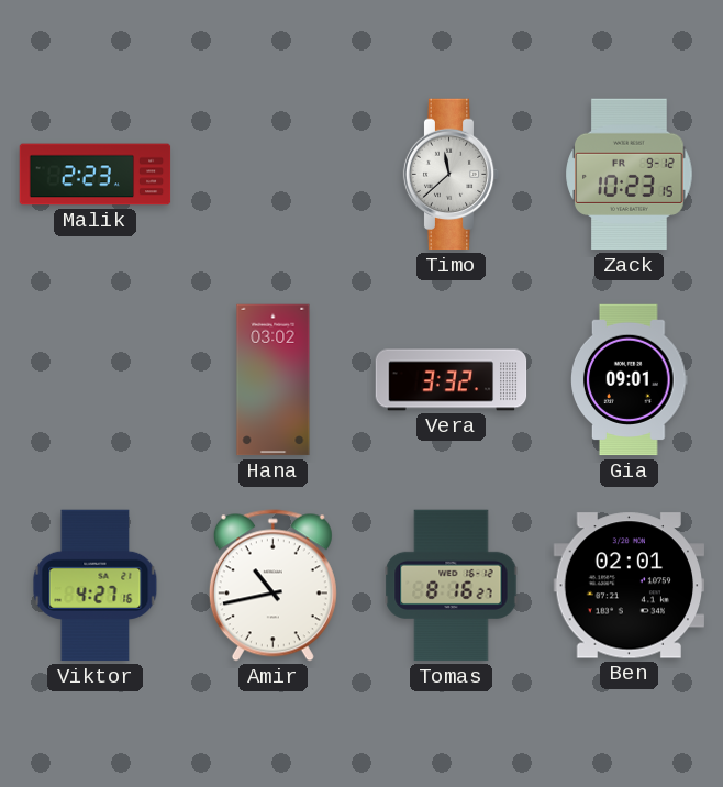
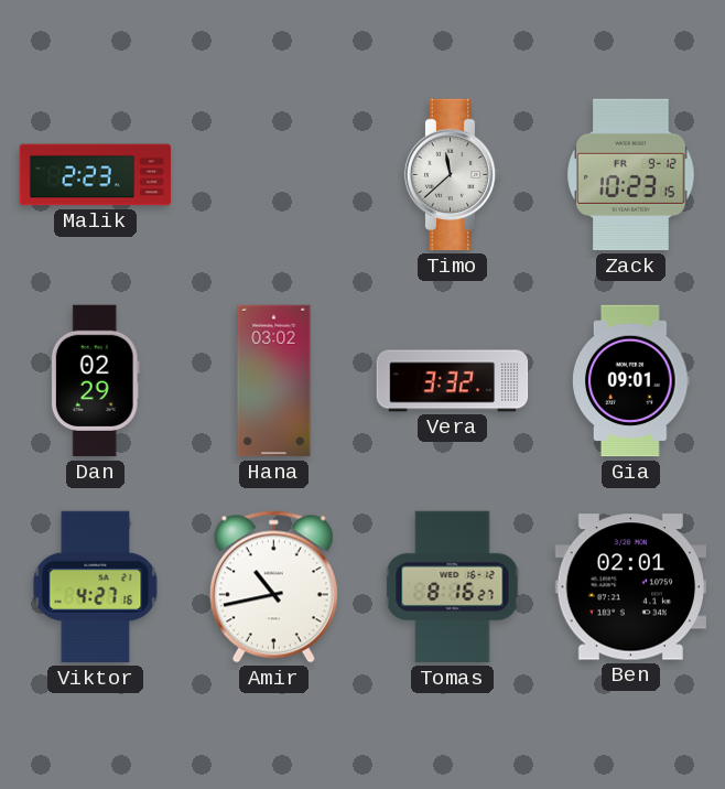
Dan: none -> 02:29 (95, 381)
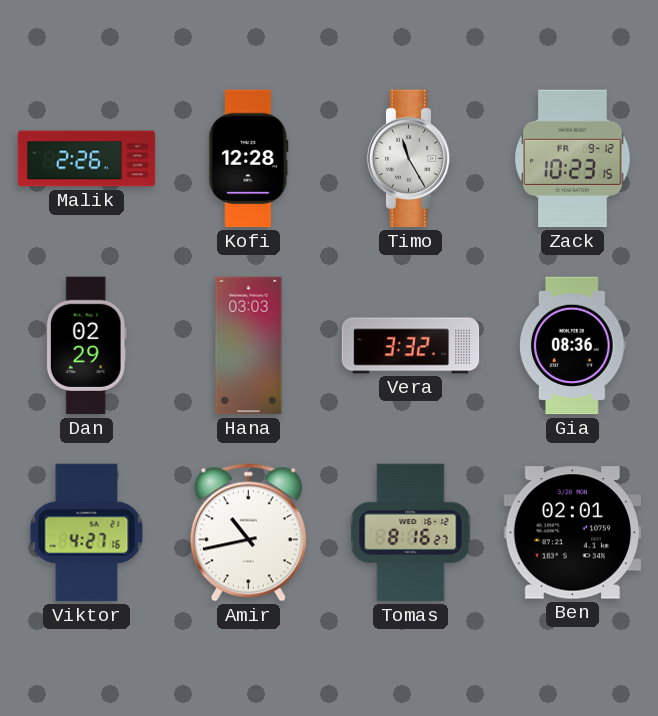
Malik: 2:23 -> 2:26 (87, 159)
Kofi: none -> 12:28 (249, 159)
Timo: 11:38 -> 11:25 (411, 159)
Hana: 03:02 -> 03:03 (249, 346)
Gia: 09:01 -> 08:36 (573, 346)
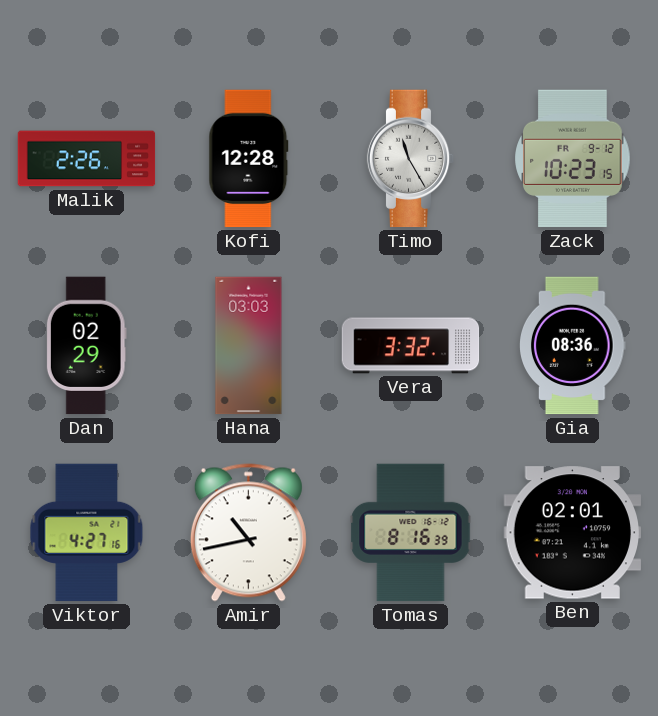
Tomas: 8:16:27 -> 8:16:39 (411, 533)
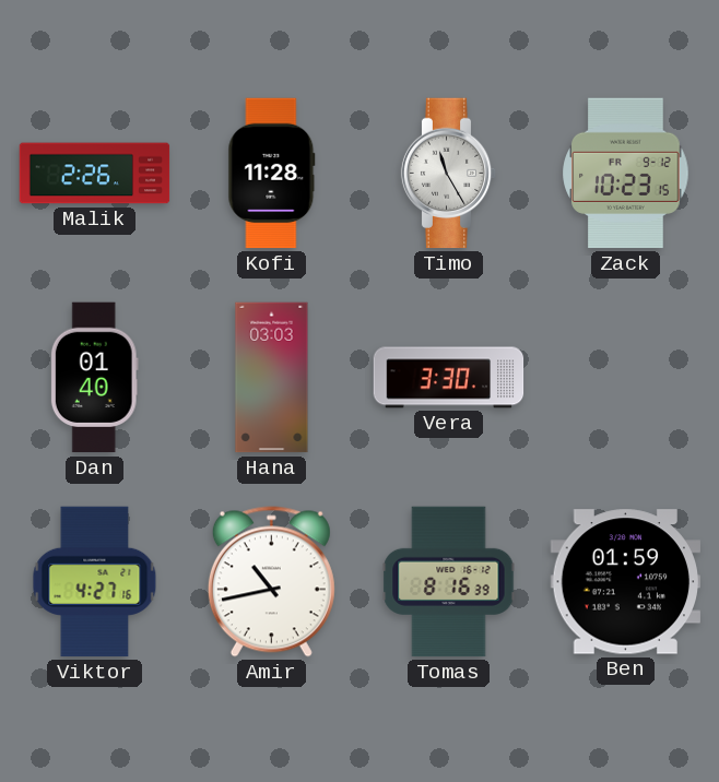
Kofi: 12:28 -> 11:28 (272, 174)
Dan: 02:29 -> 01:40 (94, 378)
Vera: 3:32 -> 3:30 (449, 378)
Gia: 08:36 -> none (573, 346)
Ben: 02:01 -> 01:59 (626, 582)
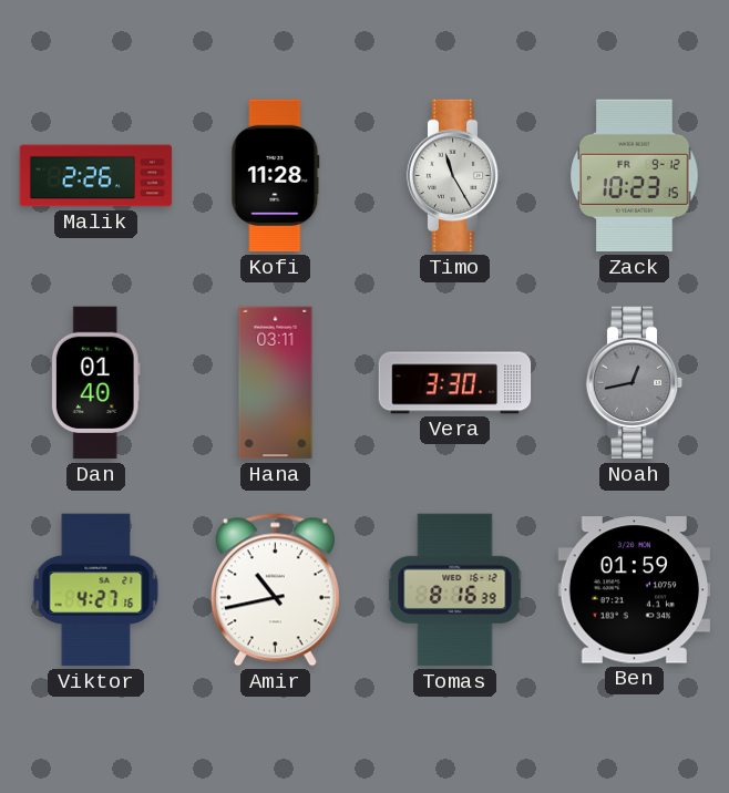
Hana: 03:03 -> 03:11 (276, 383)
Noah: none -> 12:43 (635, 383)
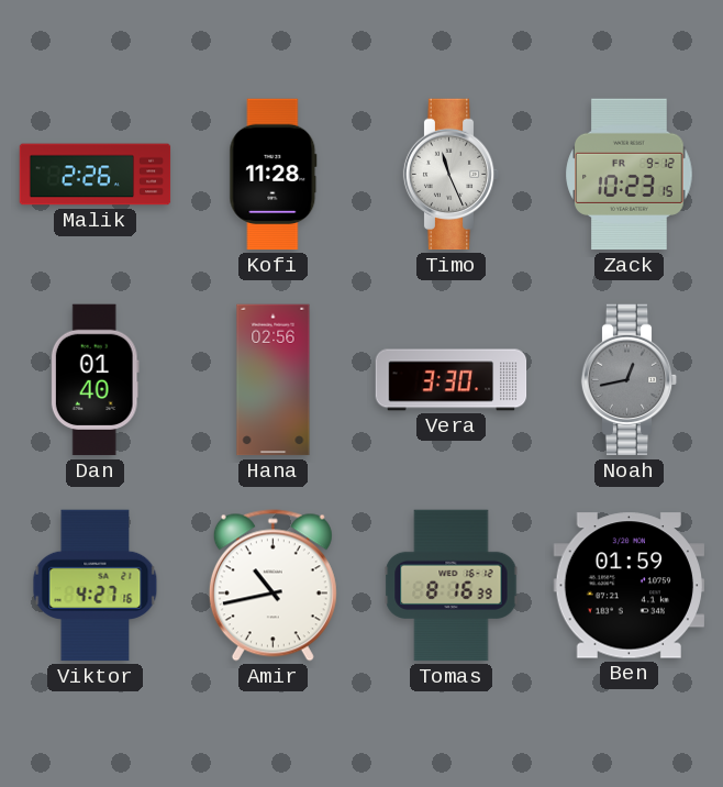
Timo: 11:25 -> 11:26 (452, 175)
Hana: 03:11 -> 02:56 (274, 380)
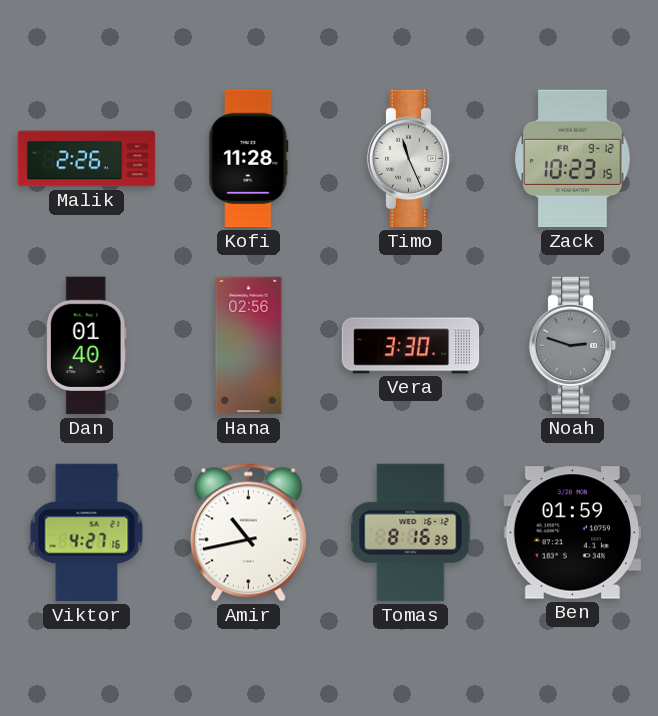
Noah: 12:43 -> 2:48 (573, 346)
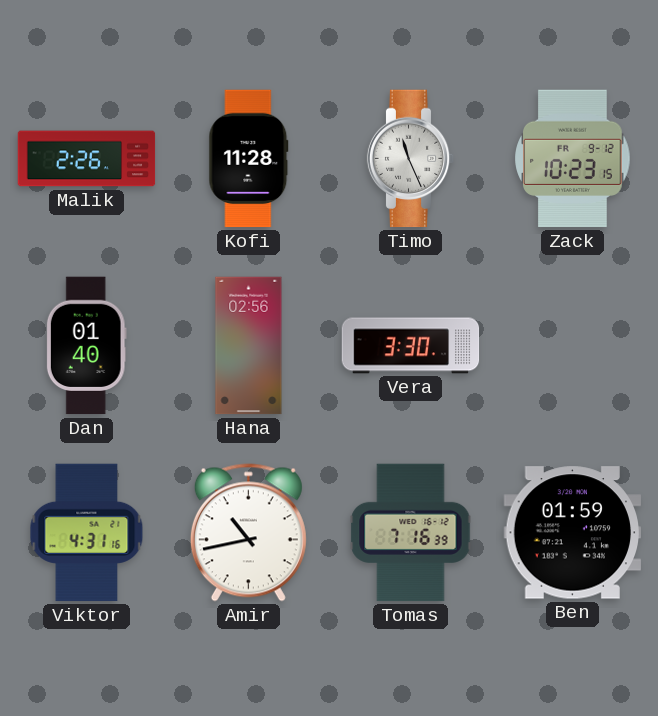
Noah: 2:48 -> none (573, 346)
Viktor: 4:27 -> 4:31 (87, 533)
Tomas: 8:16 -> 7:16 (411, 533)
